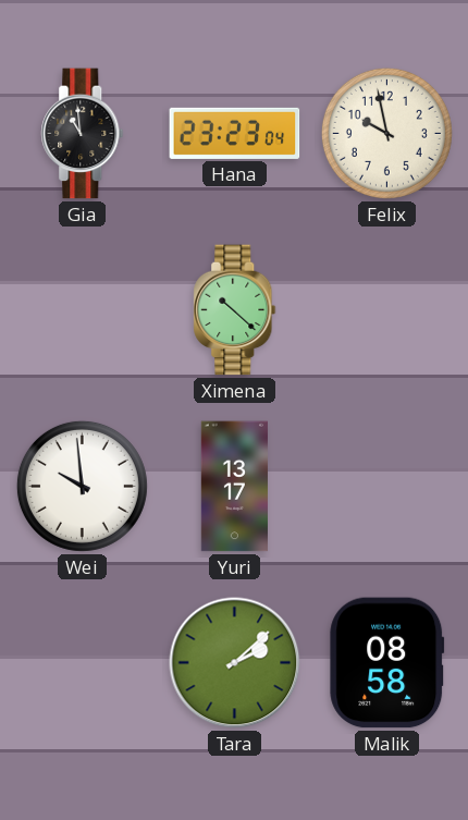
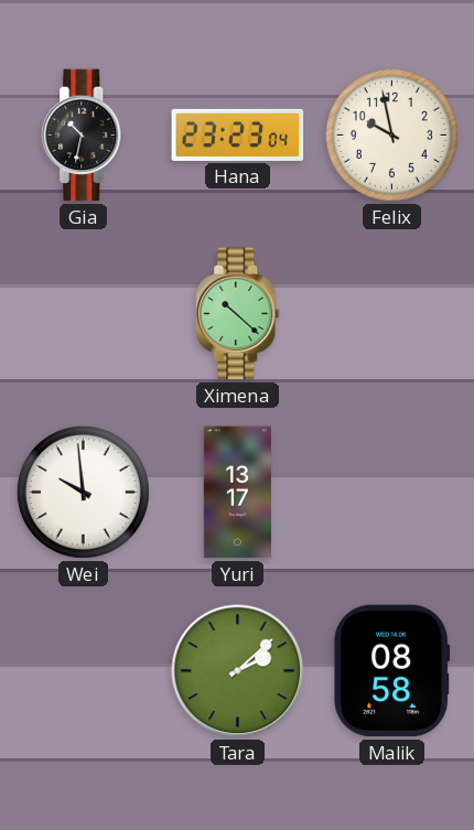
Gia: 10:59 -> 10:32 (84, 136)
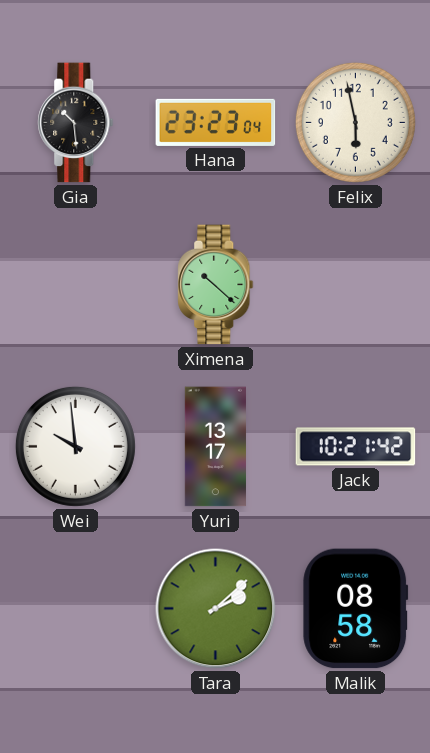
Gia: 10:32 -> 10:29 (76, 123)
Felix: 9:58 -> 5:58 (355, 122)
Jack: none -> 10:21 (356, 447)
